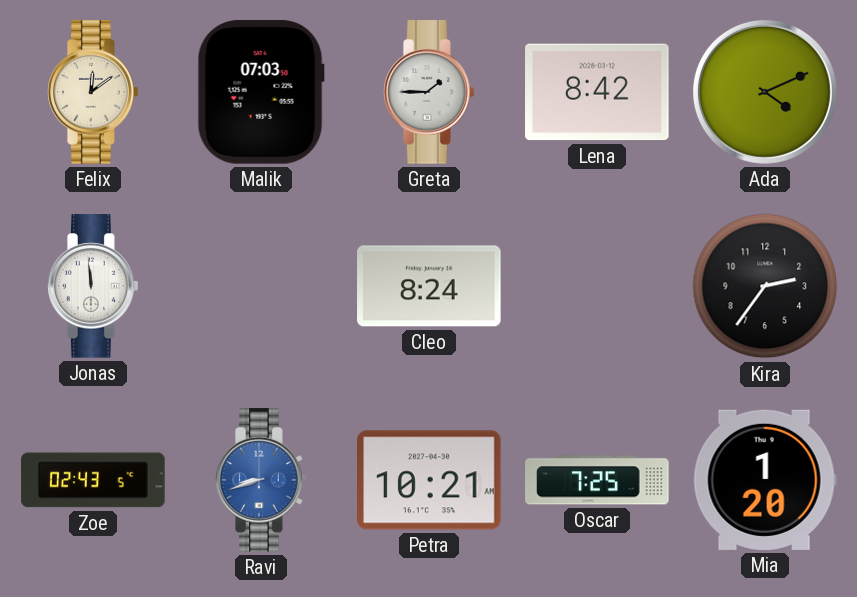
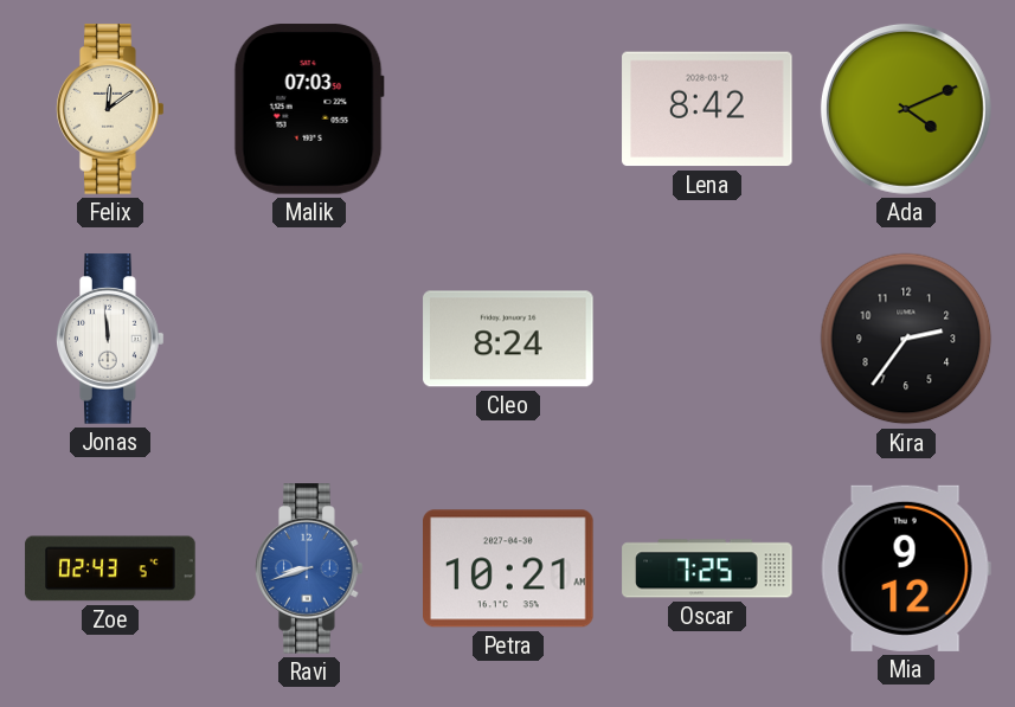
Greta: 1:45 -> none (430, 92)
Mia: 1:20 -> 9:12 (906, 568)
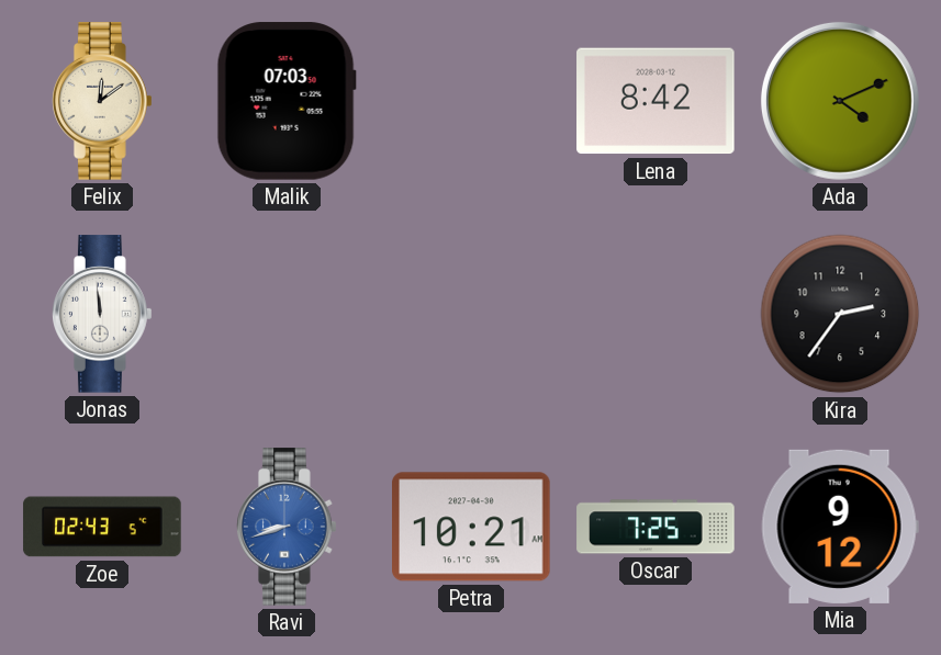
Cleo: 8:24 -> none (508, 339)
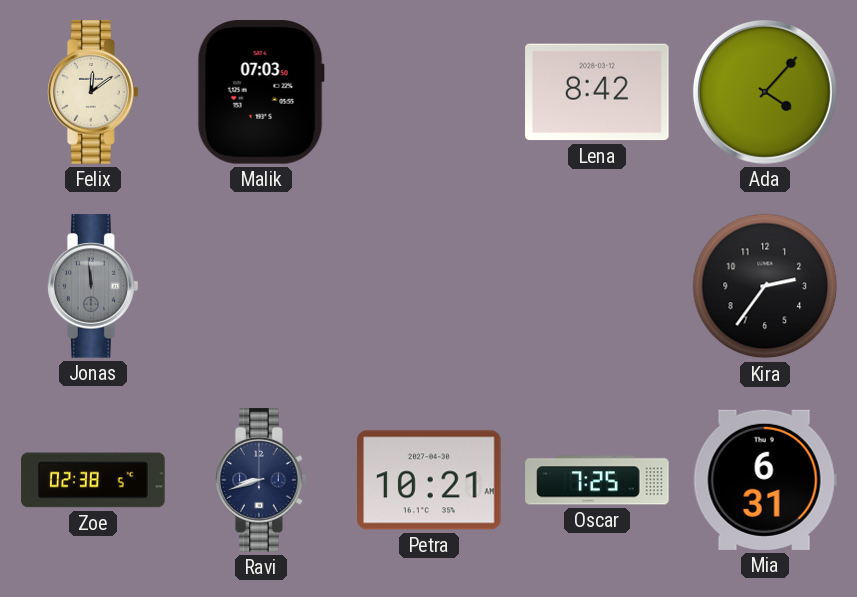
Ada: 4:11 -> 4:07 (765, 92)
Jonas dial: white -> grey (94, 286)
Zoe: 02:43 -> 02:38 (93, 480)
Ravi dial: blue -> navy (262, 480)
Mia: 9:12 -> 6:31 (765, 480)
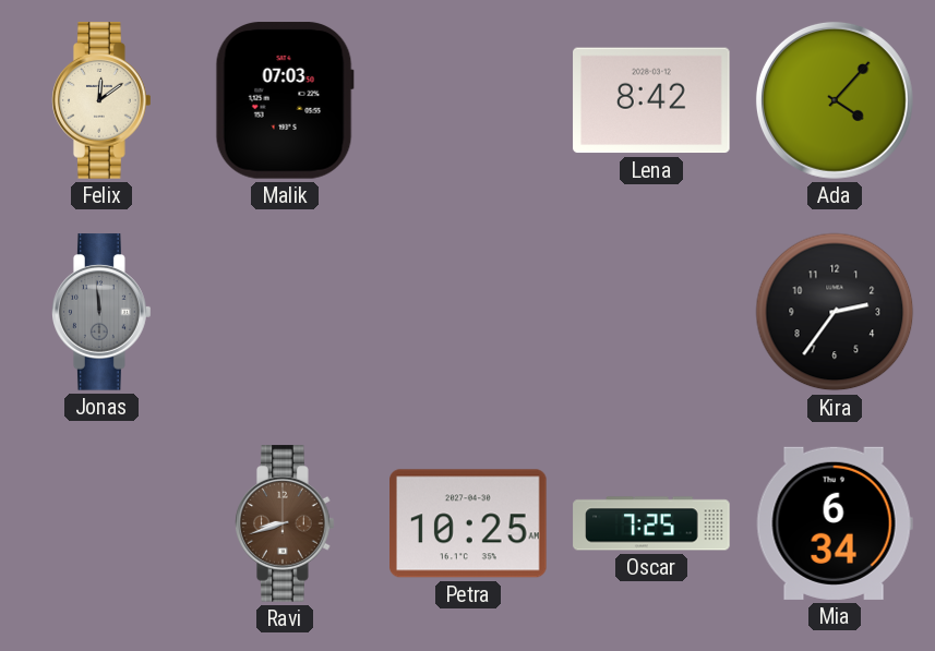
Zoe: 02:38 -> none (93, 480)
Ravi dial: navy -> brown (286, 523)
Petra: 10:21 -> 10:25 (469, 523)
Mia: 6:31 -> 6:34 (835, 523)
